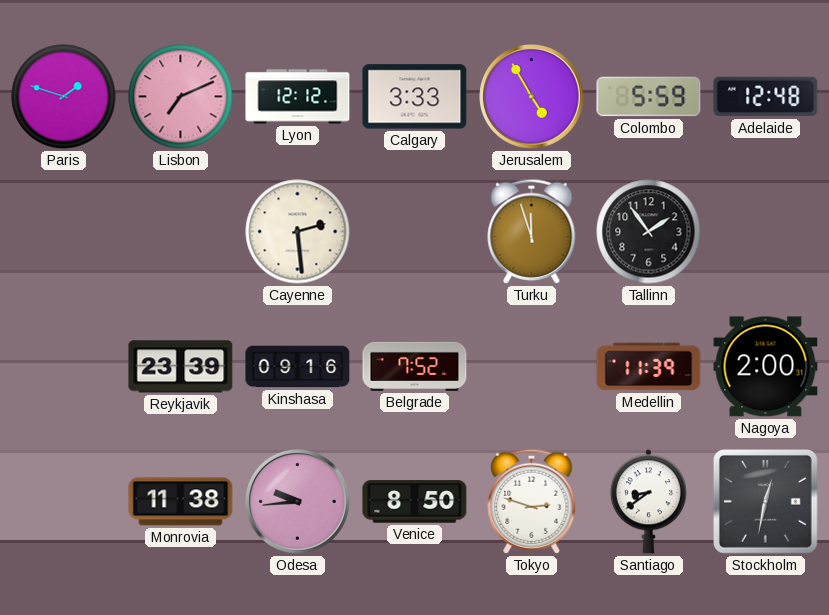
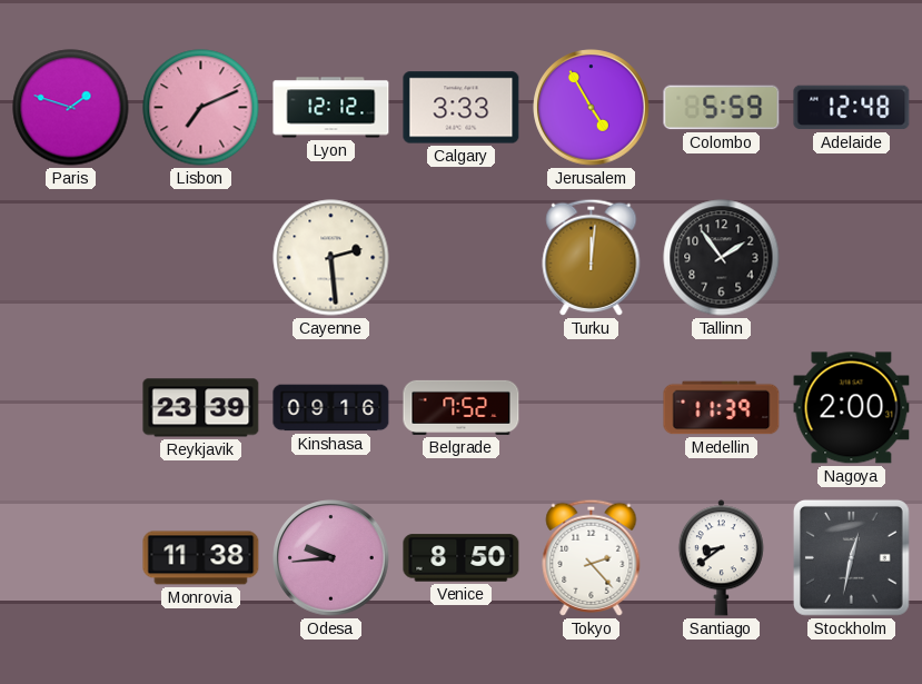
Turku: 11:57 -> 12:01 (592, 257)
Tokyo: 2:48 -> 2:23 (592, 557)
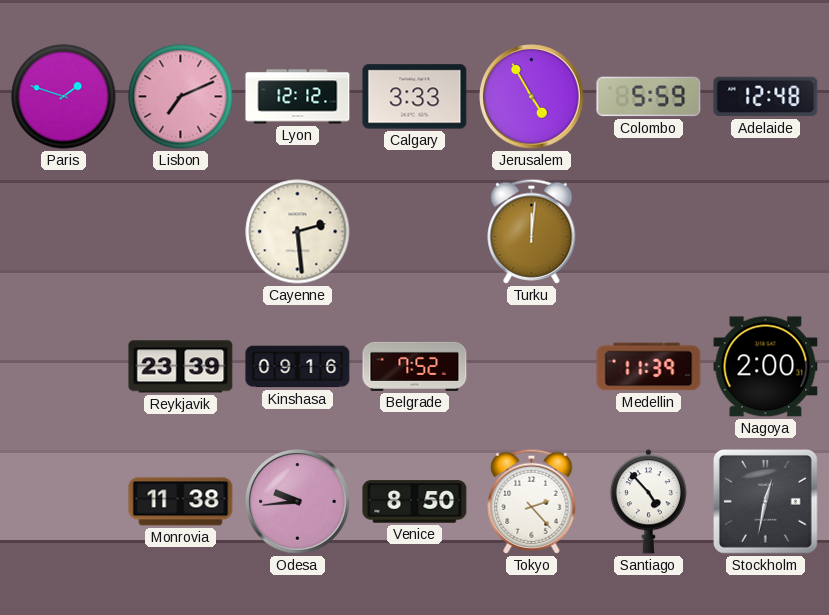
Tallinn: 1:54 -> none (722, 258)
Santiago: 8:39 -> 4:53 (648, 502)
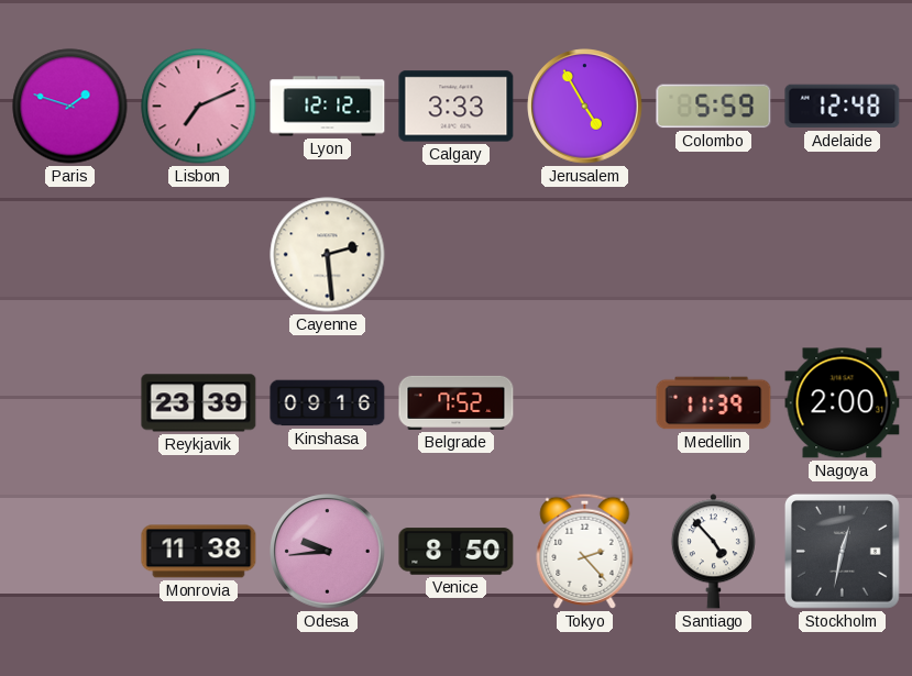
Turku: 12:01 -> none (532, 231)
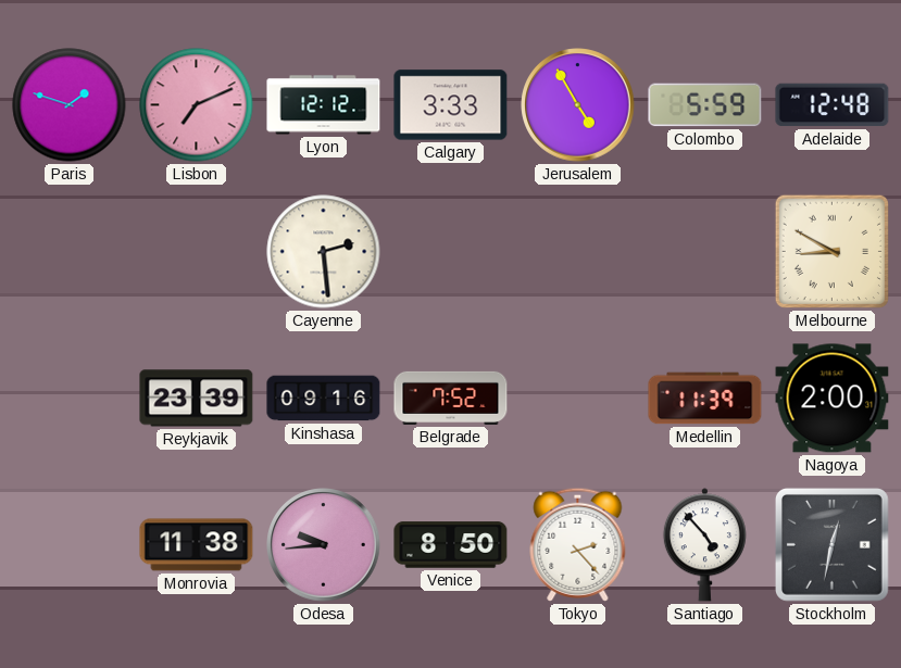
Melbourne: none -> 8:50 (831, 251)
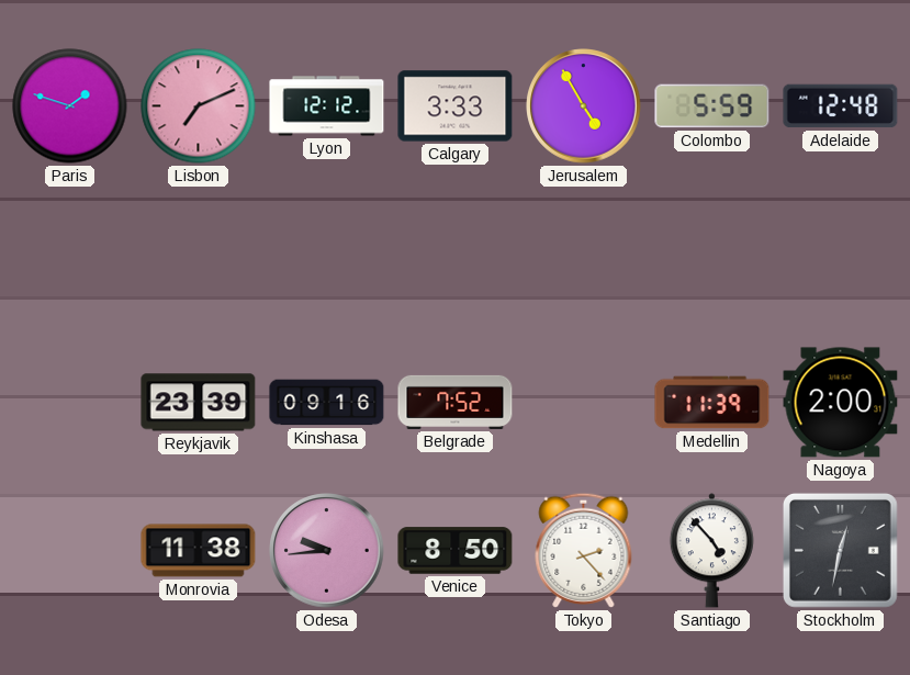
Cayenne: 2:29 -> none (324, 252)
Melbourne: 8:50 -> none (831, 251)
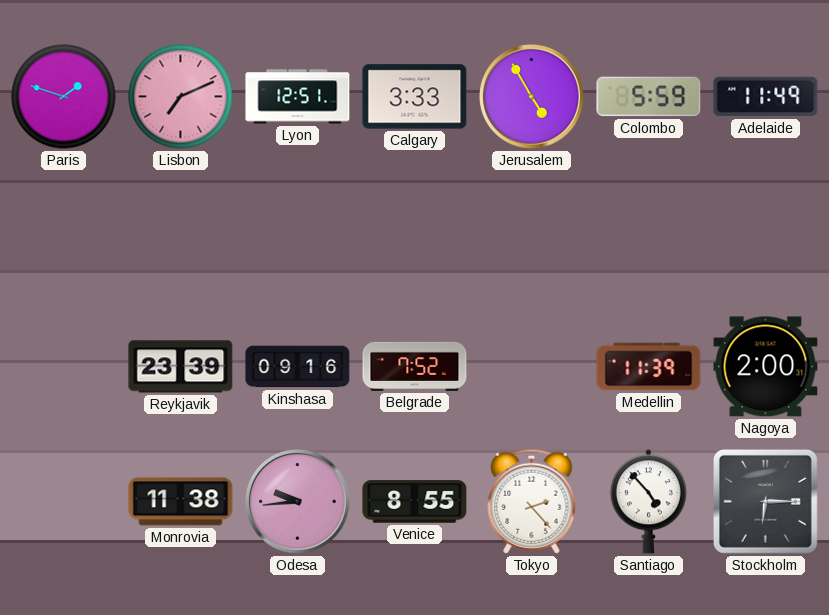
Lyon: 12:12 -> 12:51 (298, 97)
Adelaide: 12:48 -> 11:49 (766, 97)
Venice: 8:50 -> 8:55 (415, 502)
Stockholm: 12:32 -> 6:15 (765, 501)
